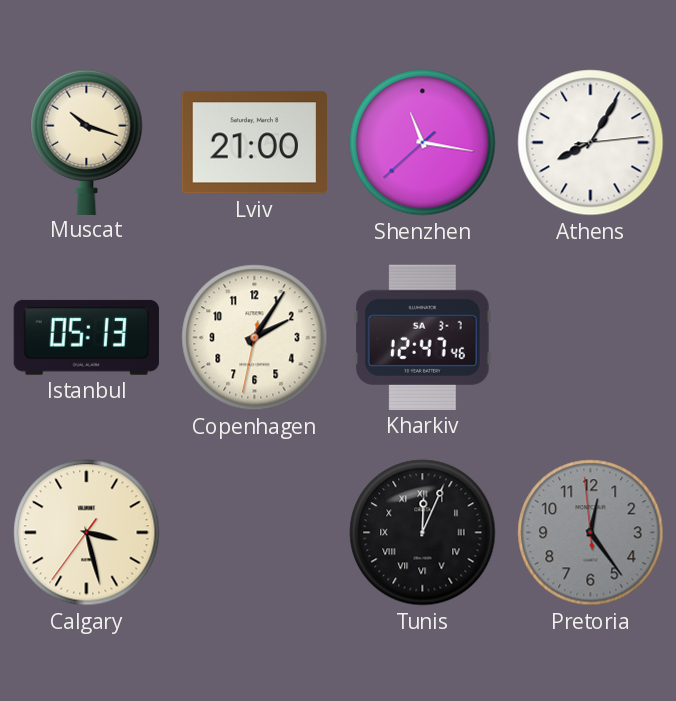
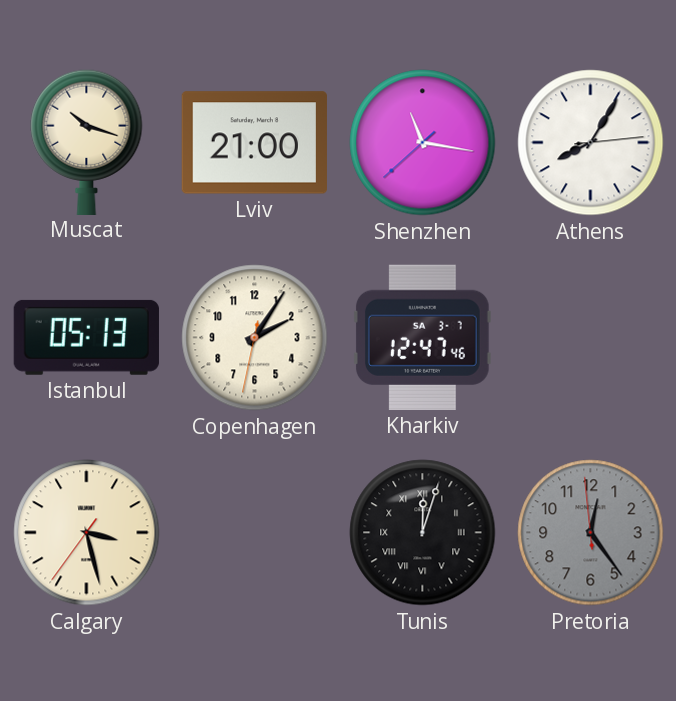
Tunis: 12:04 -> 12:03 (423, 533)
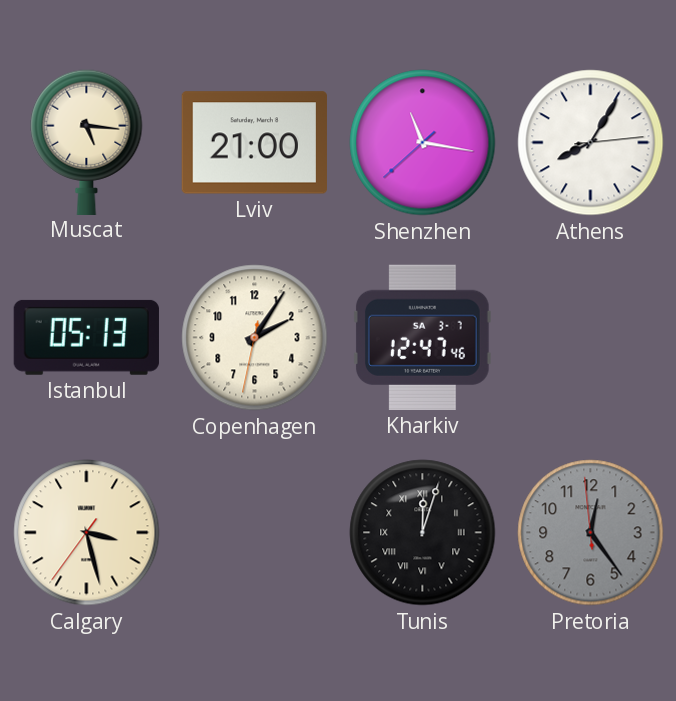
Muscat: 10:18 -> 5:16 (87, 142)
